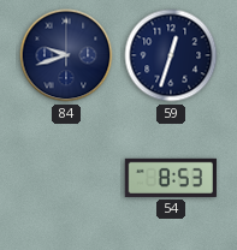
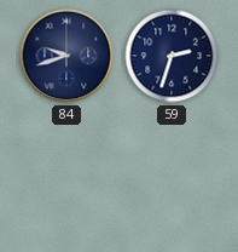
59: 12:33 -> 2:33 (172, 56)
54: 8:53 -> none (171, 178)
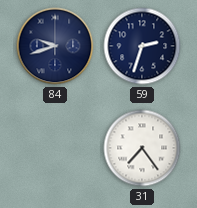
31: none -> 7:24 (142, 148)
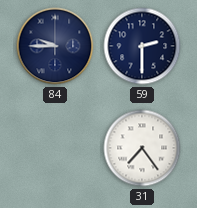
84: 9:42 -> 9:45 (55, 46)
59: 2:33 -> 2:30 (142, 46)
